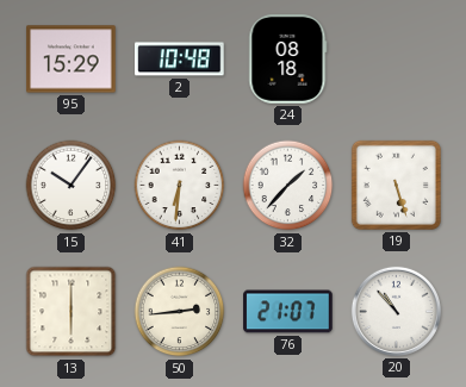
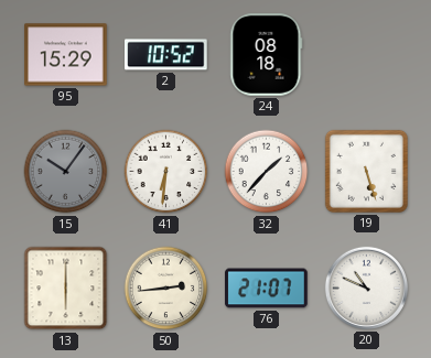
2: 10:48 -> 10:52 (166, 55)
15 dial: white -> grey (66, 172)
20: 10:53 -> 10:49 (366, 288)
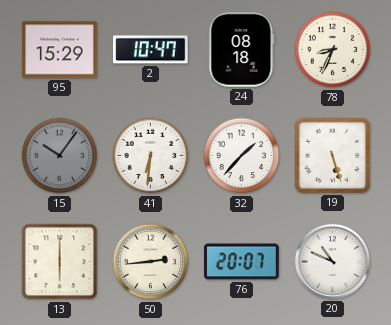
2: 10:52 -> 10:47 (151, 50)
78: none -> 8:34 (333, 50)
76: 21:07 -> 20:07 (242, 262)
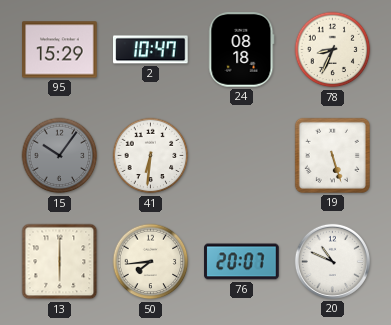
32: 1:37 -> none (242, 156)
50: 2:44 -> 7:44 (151, 262)
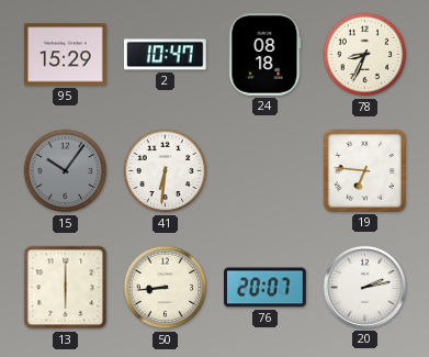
19: 5:27 -> 6:46 (364, 170)
50: 7:44 -> 8:44 (166, 288)
20: 10:49 -> 2:13 (364, 287)
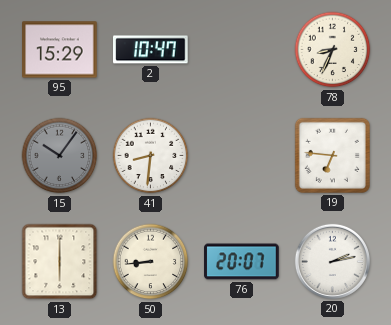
24: 08:18 -> none (266, 55)
41: 6:31 -> 8:31 (151, 156)
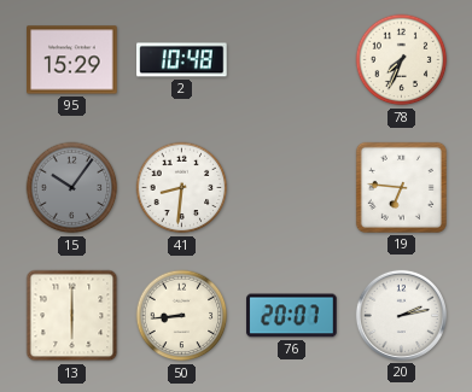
2: 10:47 -> 10:48 (182, 60)
78: 8:34 -> 7:34 (402, 60)
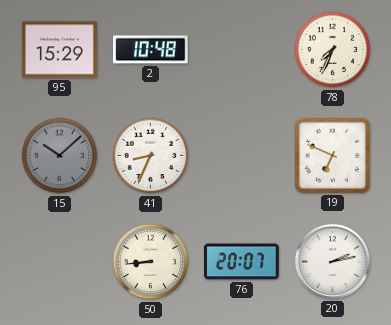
15: 10:06 -> 10:08 (60, 156)
41: 8:31 -> 8:34 (151, 156)
19: 6:46 -> 6:49 (332, 155)
13: 6:00 -> none (72, 316)
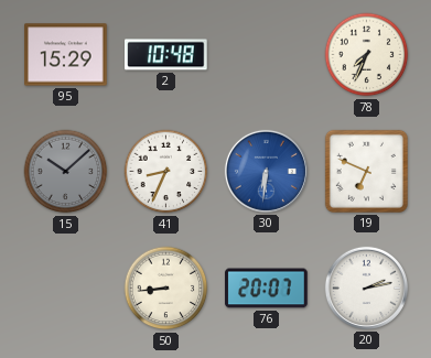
30: none -> 6:31 (266, 171)
